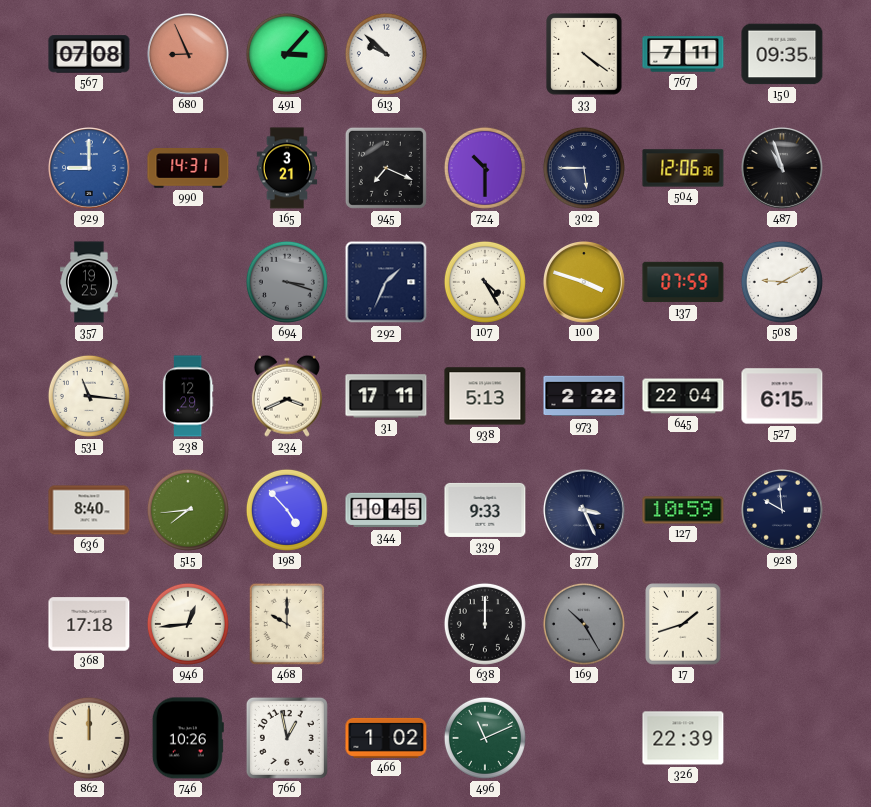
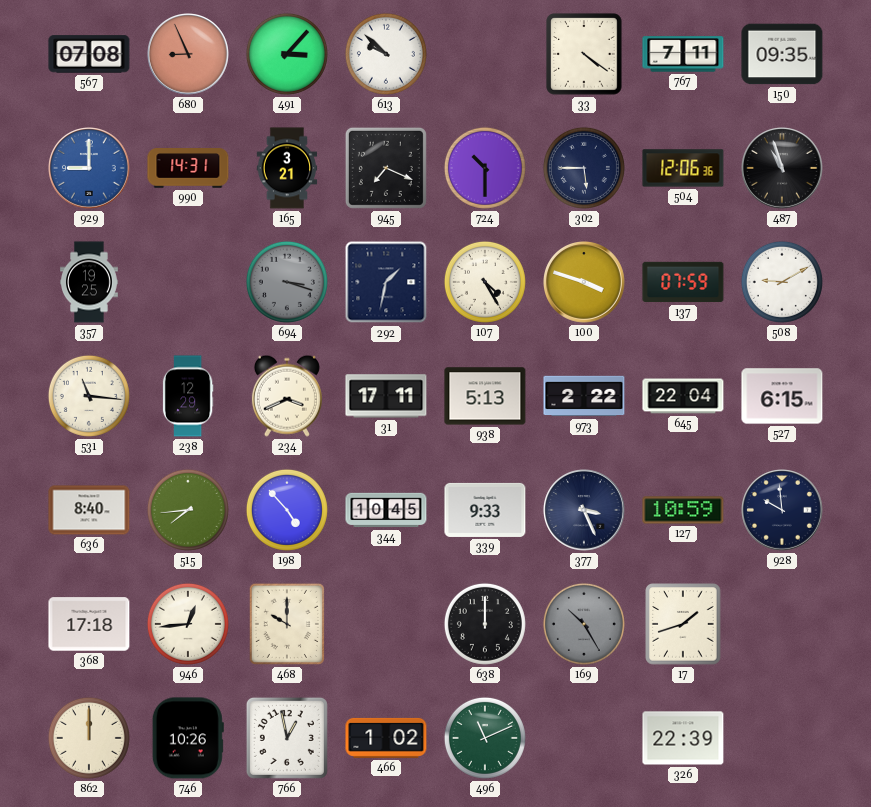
292: 1:34 -> 1:32 (386, 282)
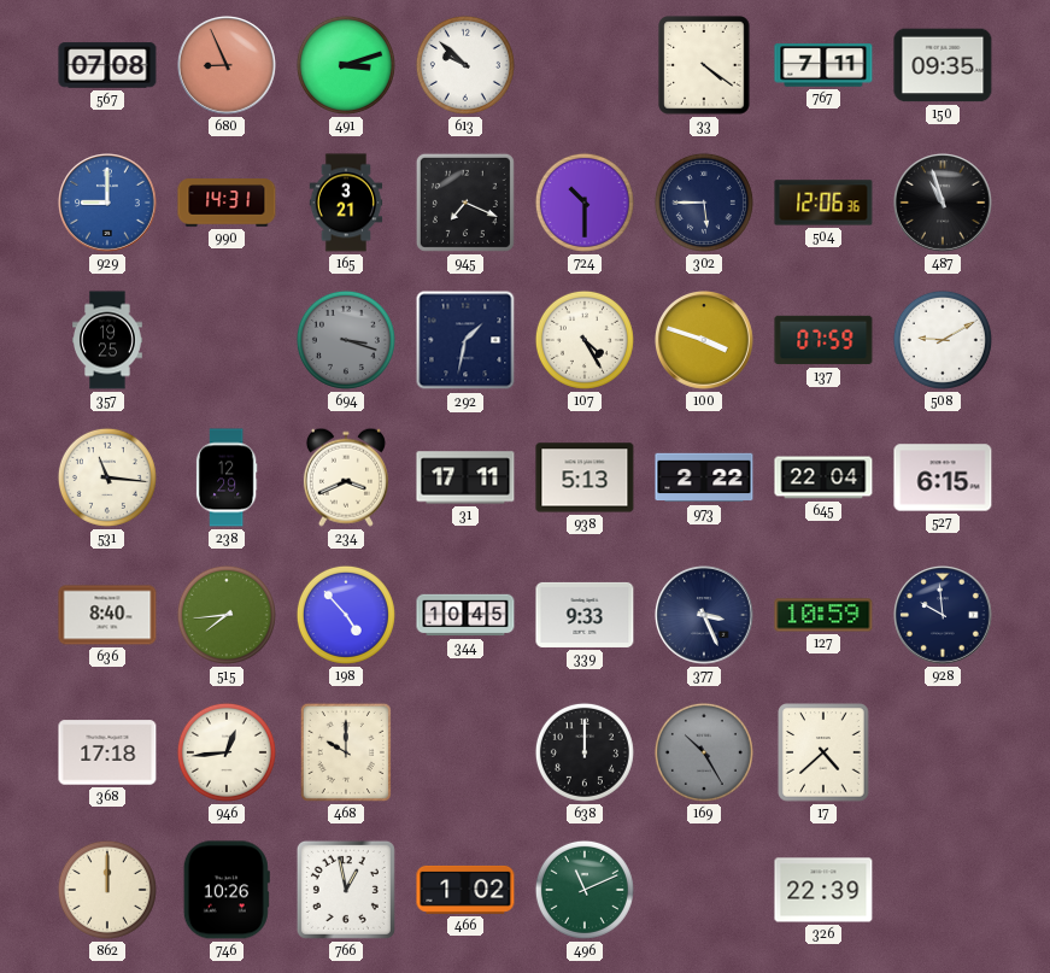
491: 3:07 -> 3:12 (346, 65)
17: 1:42 -> 4:38 (823, 752)
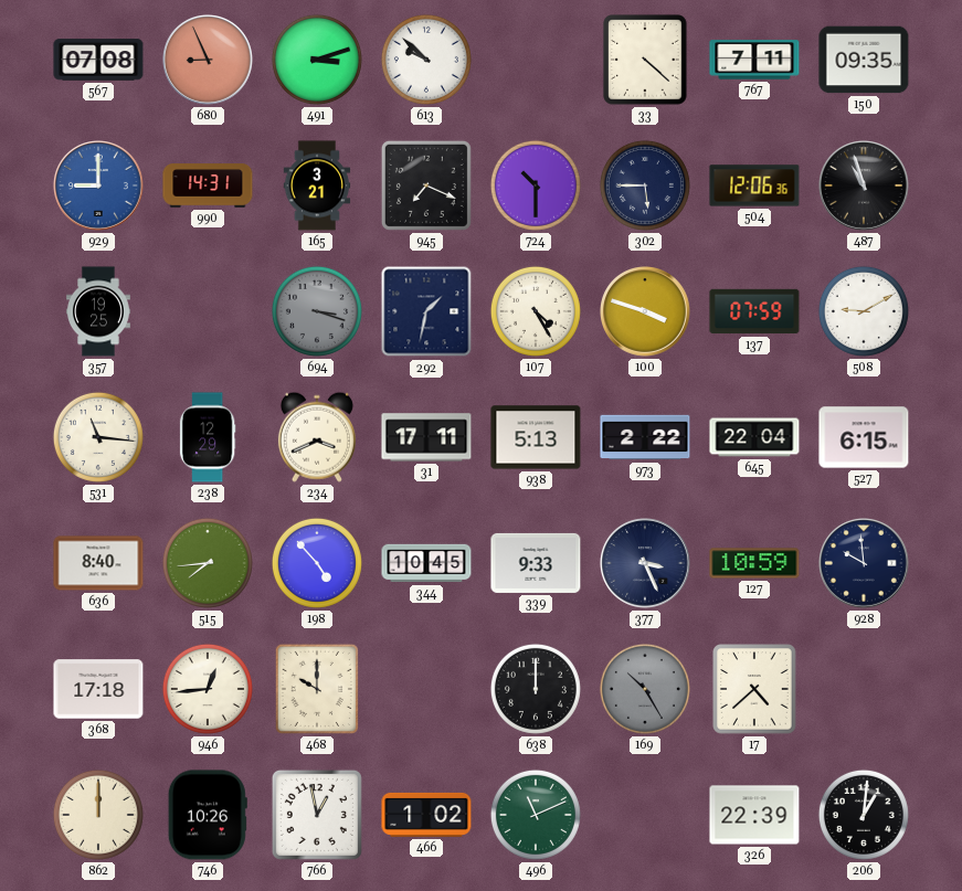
33: 4:21 -> 4:22 (645, 60)
206: none -> 1:01 (864, 815)
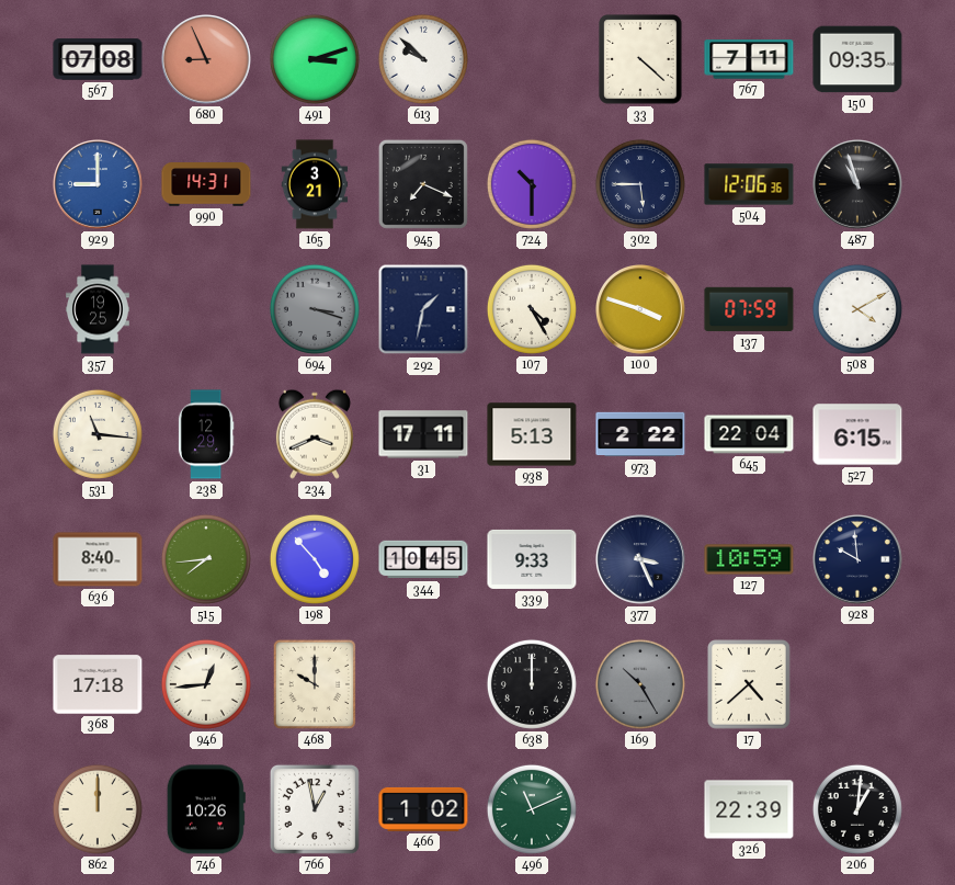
508: 9:10 -> 4:10 (857, 309)
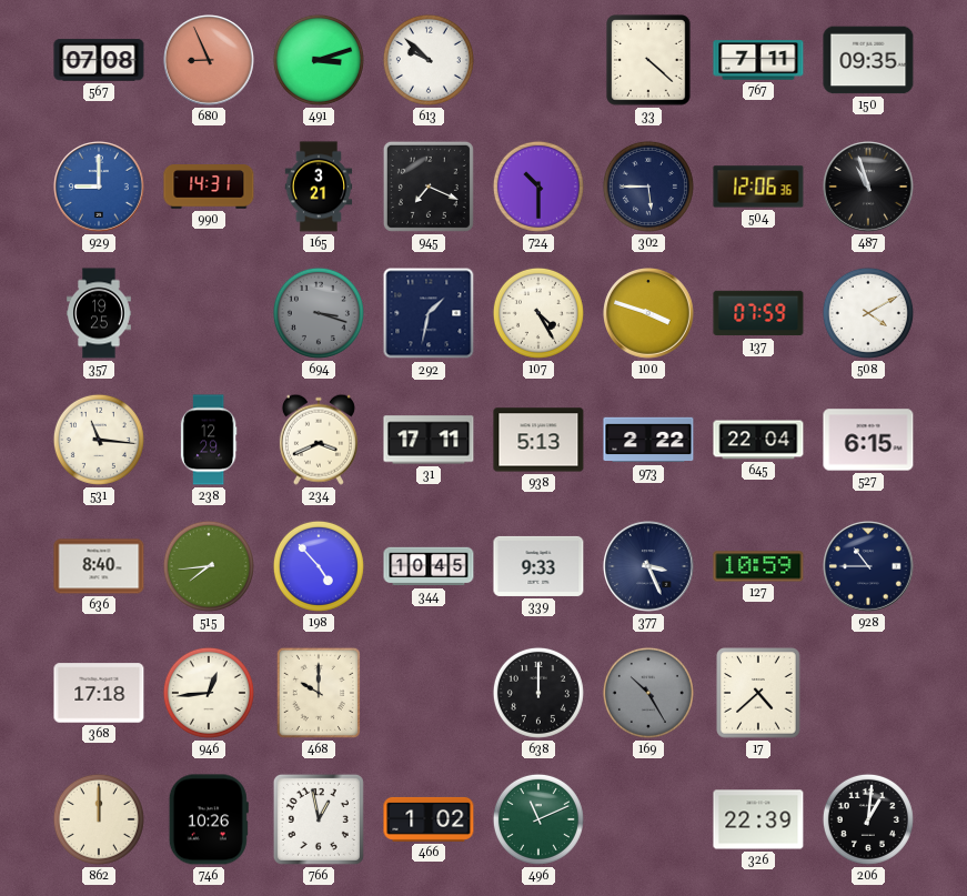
928: 9:59 -> 10:45 (869, 567)
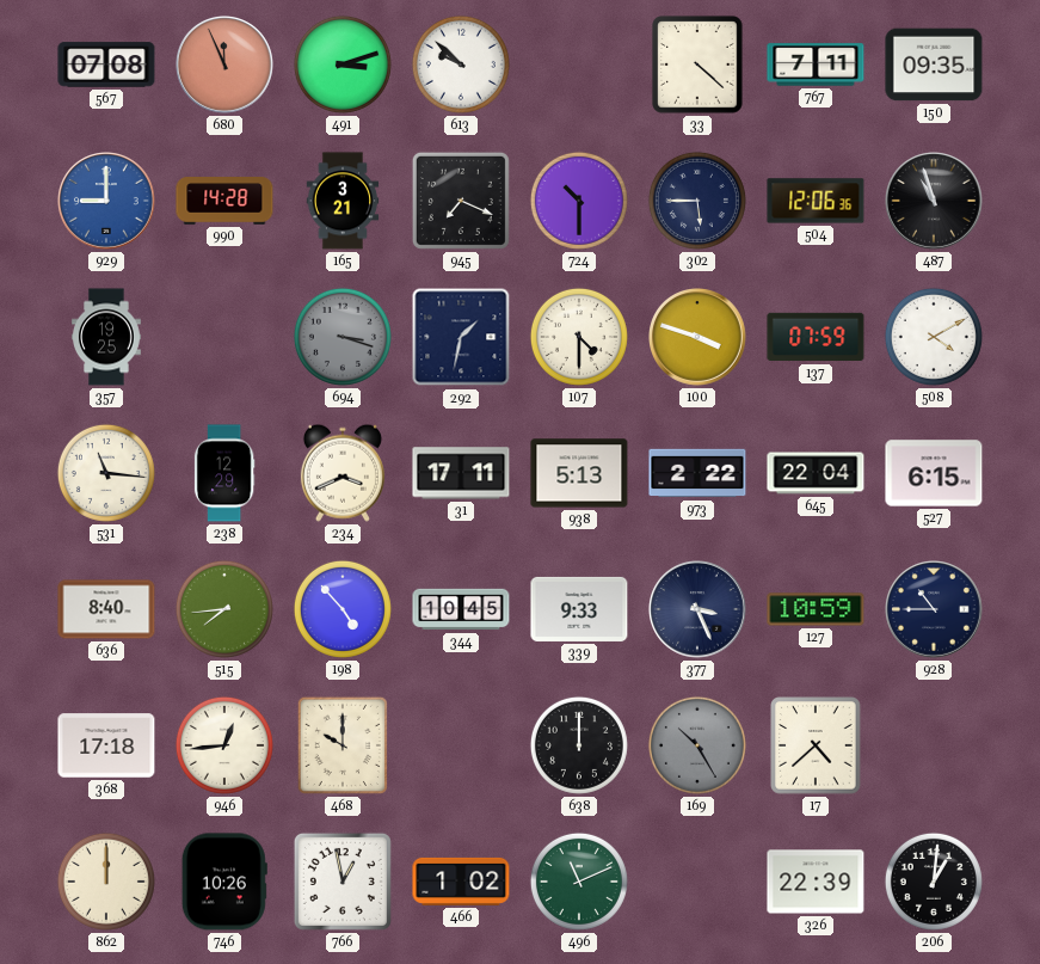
680: 8:56 -> 11:56 (226, 66)
990: 14:31 -> 14:28 (224, 201)
107: 4:25 -> 4:30 (579, 337)
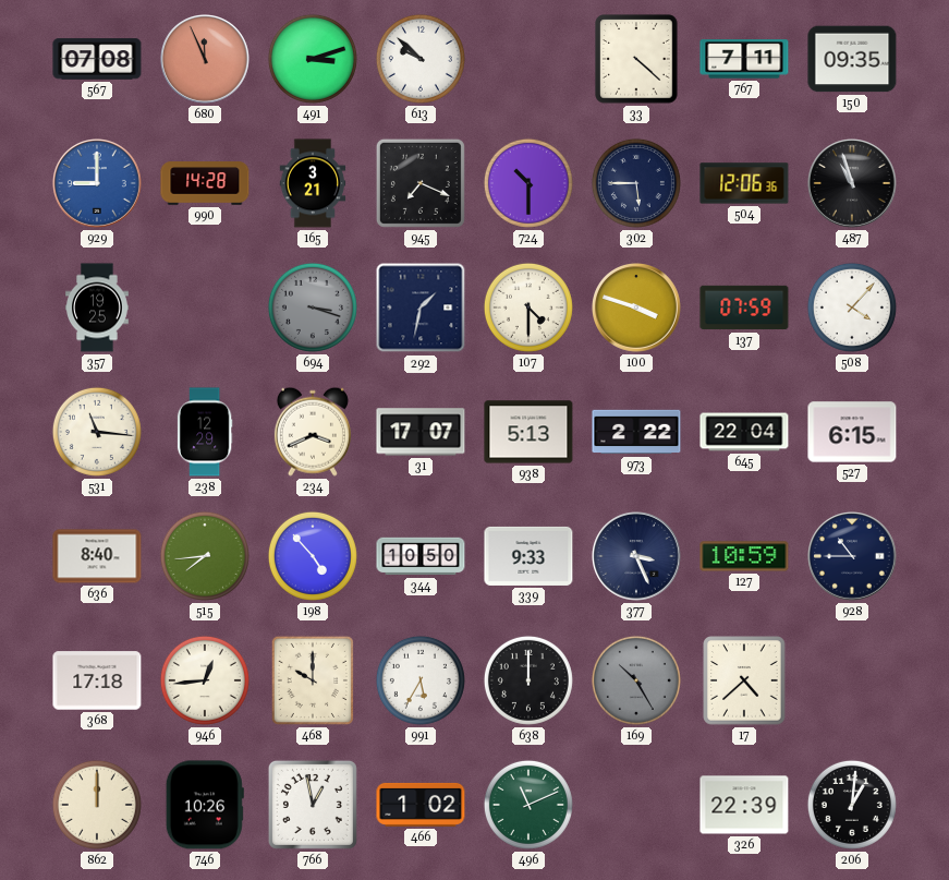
508: 4:10 -> 4:07 (852, 308)
31: 17:11 -> 17:07 (421, 432)
344: 10:45 -> 10:50 (421, 556)
991: none -> 5:35 (421, 680)
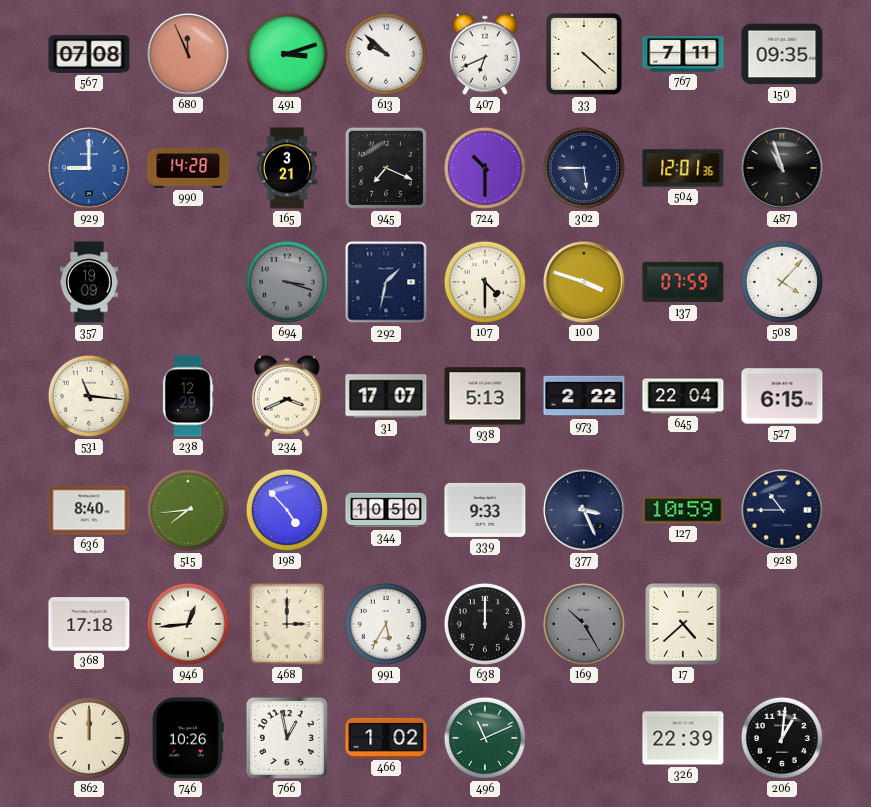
407: none -> 6:41 (485, 54)
504: 12:06 -> 12:01 (683, 168)
357: 19:25 -> 19:09 (89, 282)
468: 10:00 -> 3:00 (287, 624)
